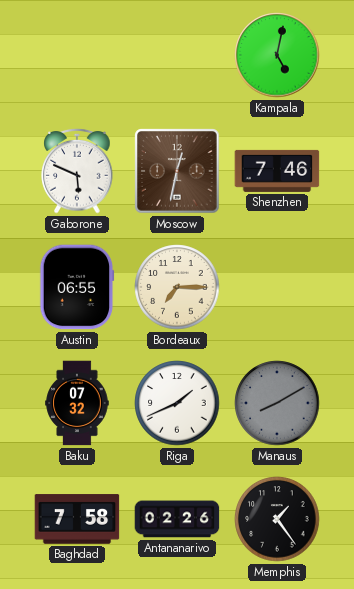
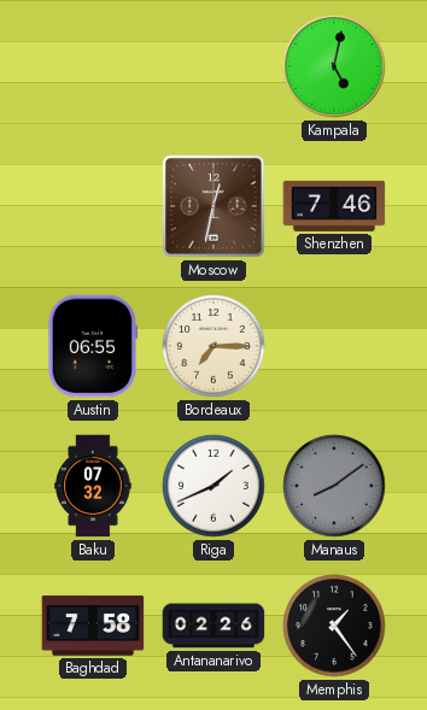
Gaborone: 5:49 -> none (77, 171)
Manaus: 8:10 -> 8:09 (334, 486)
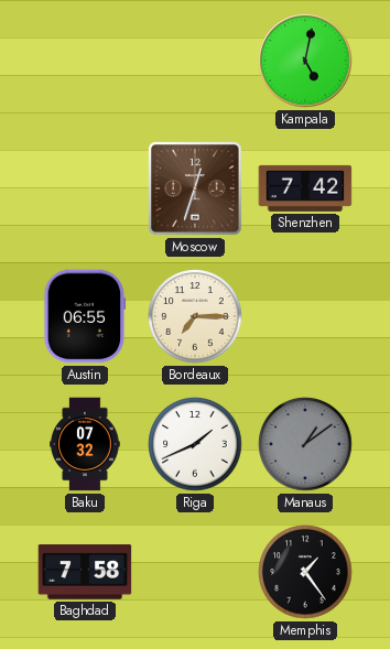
Moscow: 12:32 -> 12:33 (195, 188)
Shenzhen: 7:46 -> 7:42 (305, 188)
Manaus: 8:09 -> 1:09 (305, 444)
Antananarivo: 02:26 -> none (213, 626)
